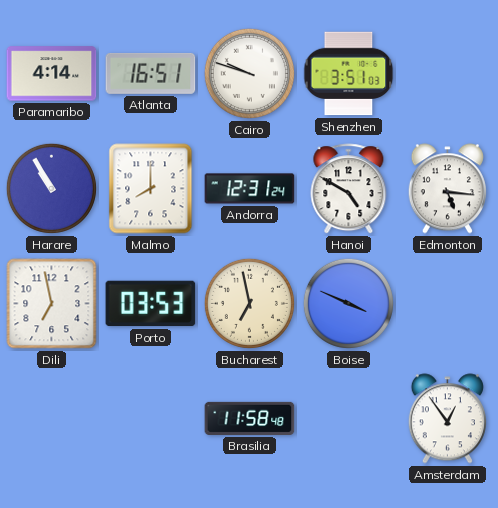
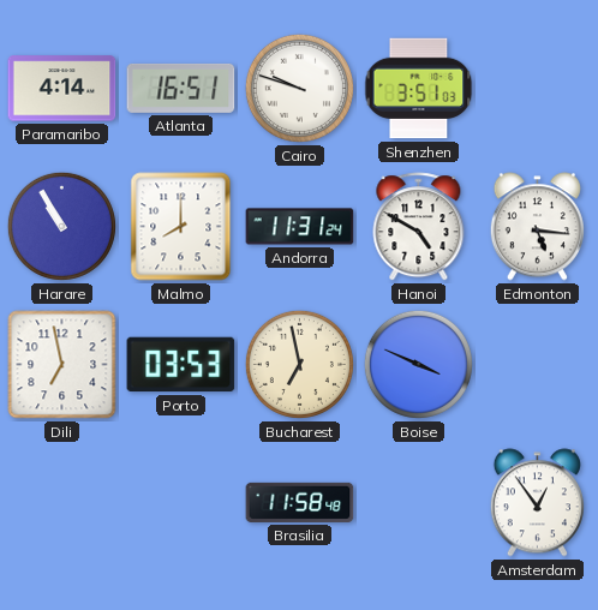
Andorra: 12:31 -> 11:31 (300, 227)
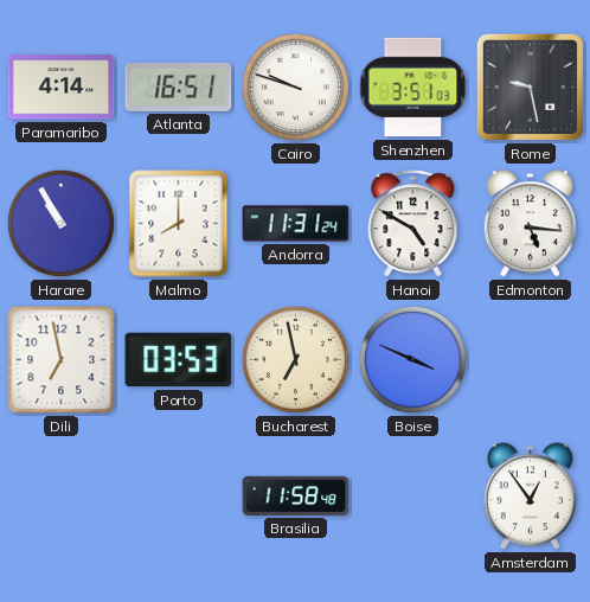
Rome: none -> 9:28 (530, 87)
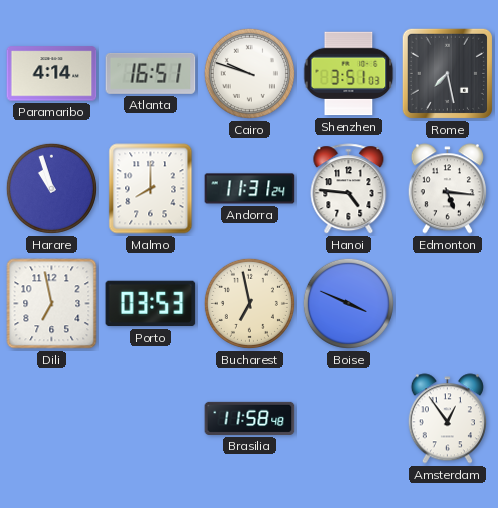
Rome: 9:28 -> 7:28 (447, 73)
Harare: 10:55 -> 10:57 (51, 188)
Hanoi: 4:50 -> 4:46 (349, 189)
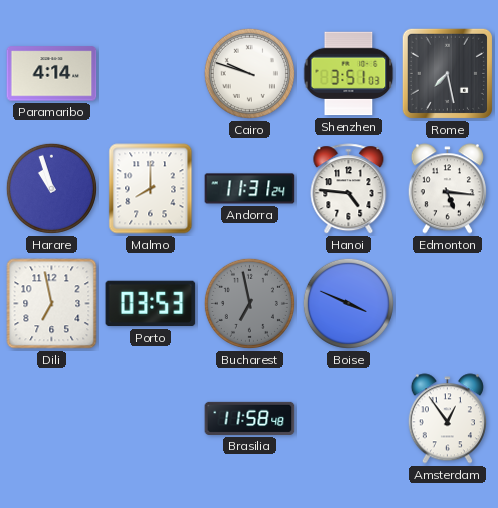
Atlanta: 16:51 -> none (151, 73)
Bucharest dial: cream -> grey (249, 303)
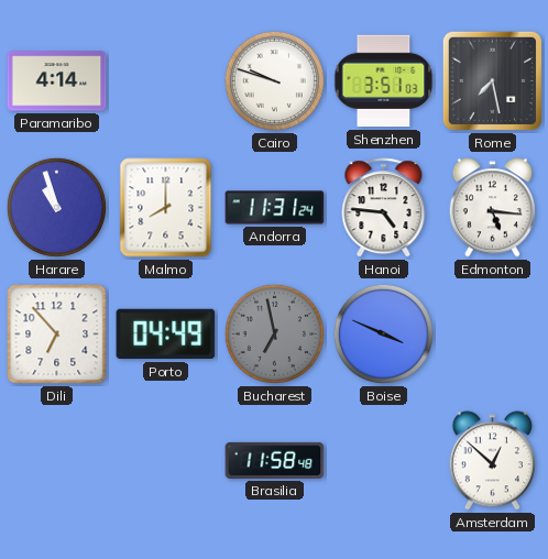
Dili: 6:58 -> 6:53 (57, 335)
Porto: 03:53 -> 04:49 (166, 335)
Amsterdam: 12:54 -> 12:52 (492, 461)
